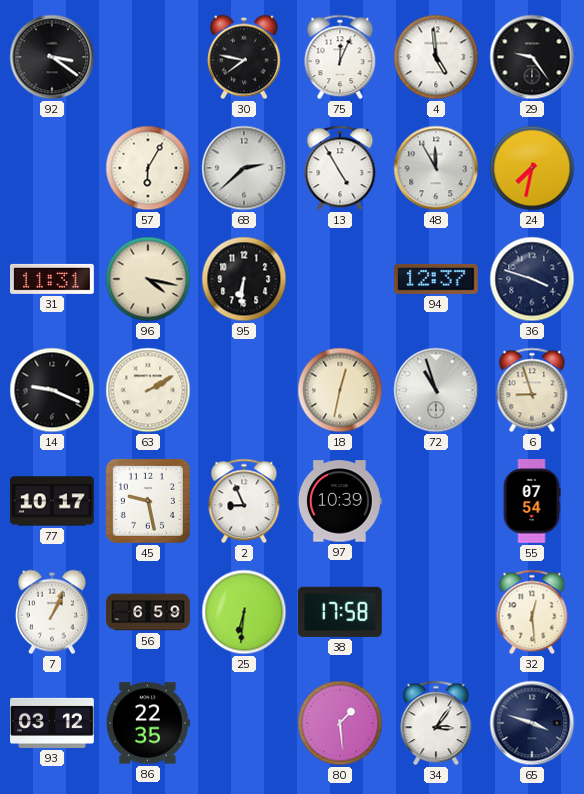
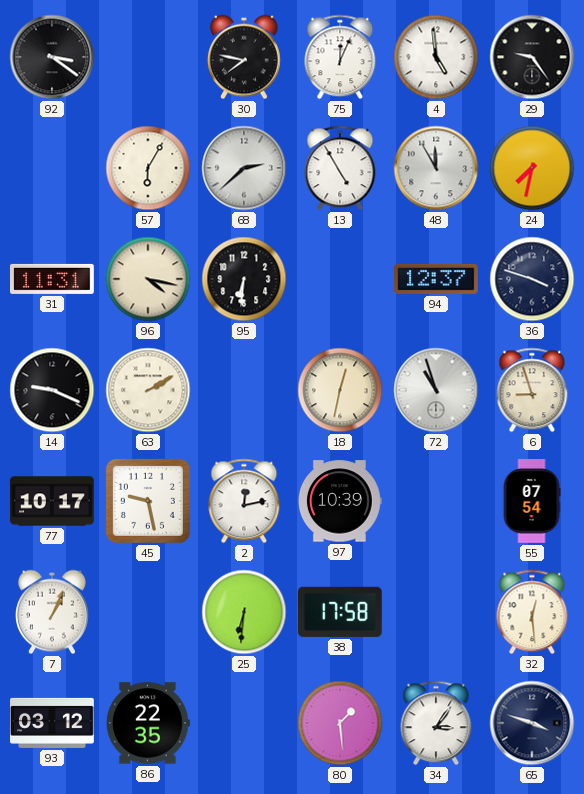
2: 8:56 -> 12:13 (244, 501)
56: 6:59 -> none (148, 612)
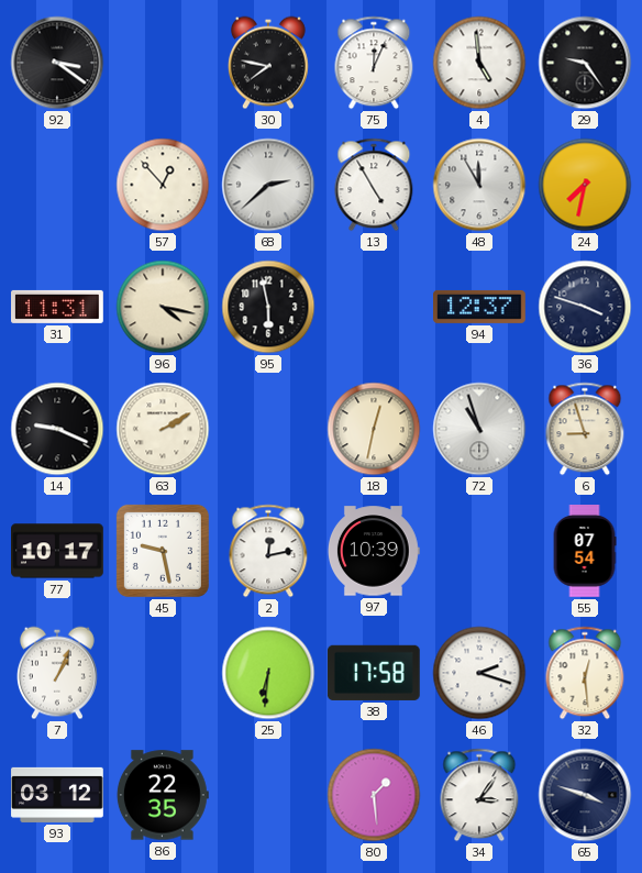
57: 6:05 -> 12:53 (163, 185)
95: 6:31 -> 5:58 (268, 307)
46: none -> 2:18 (479, 673)
